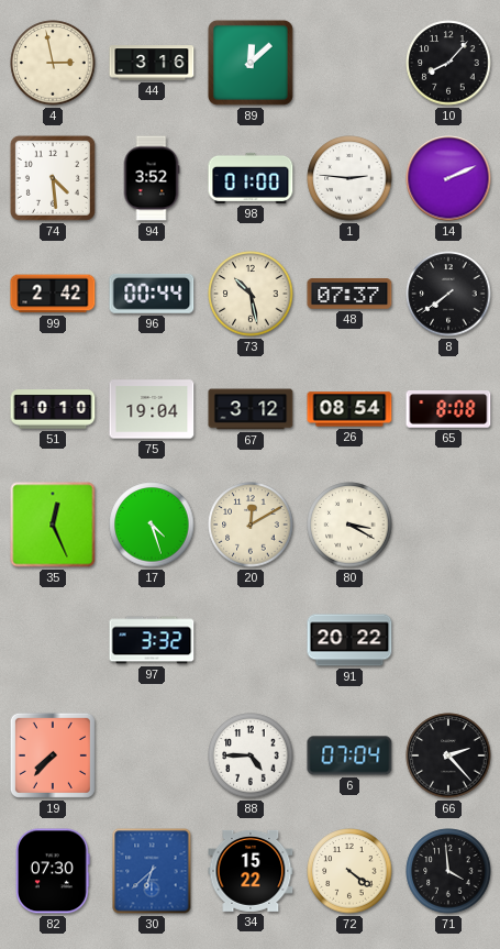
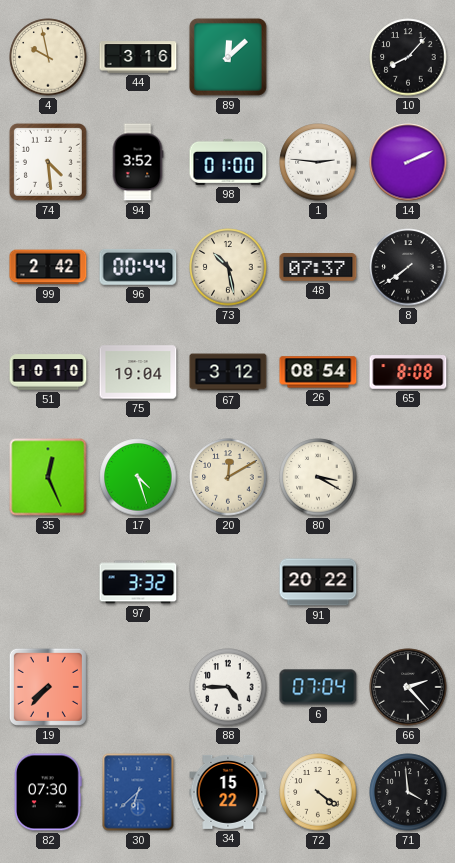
4: 2:58 -> 9:58 (48, 57)
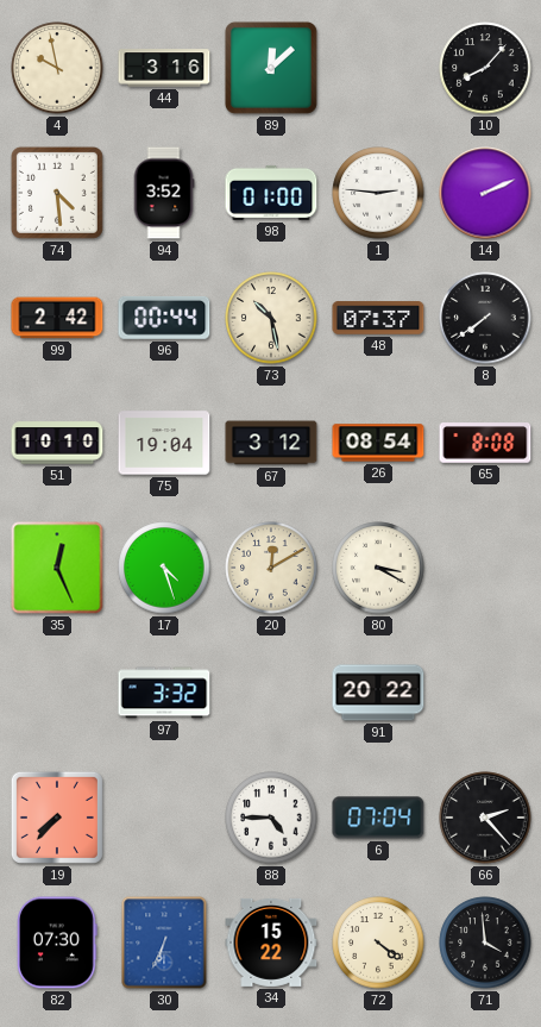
30: 6:38 -> 6:34 (164, 943)
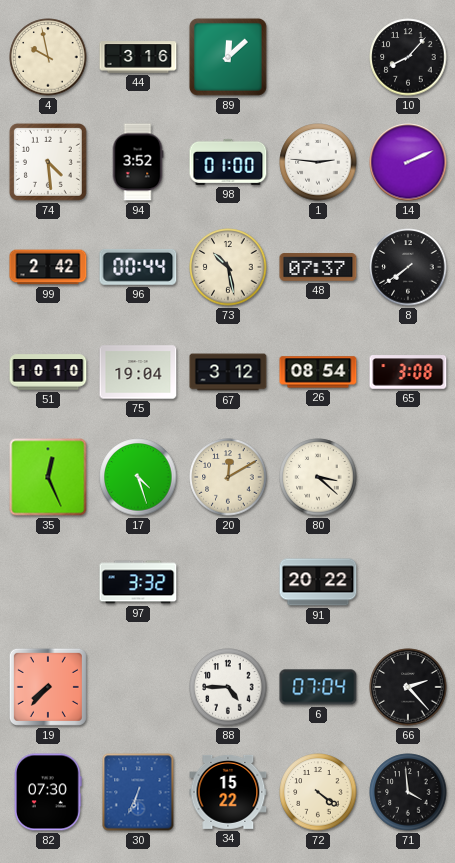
65: 8:08 -> 3:08 (408, 372)
80: 3:20 -> 3:22 (318, 477)
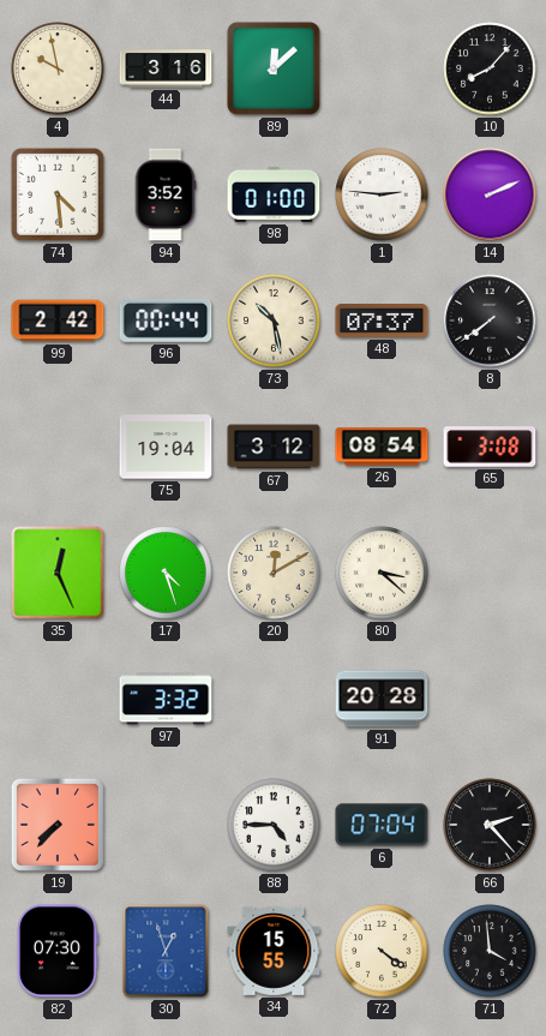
51: 10:10 -> none (48, 372)
91: 20:22 -> 20:28 (382, 699)
30: 6:34 -> 12:57 (166, 951)
34: 15:22 -> 15:55 (274, 951)
